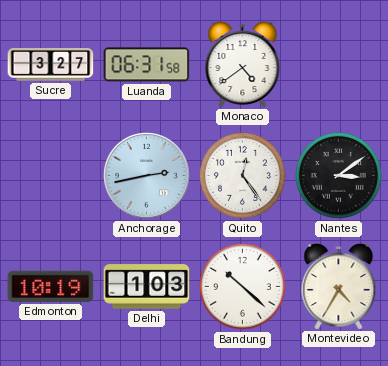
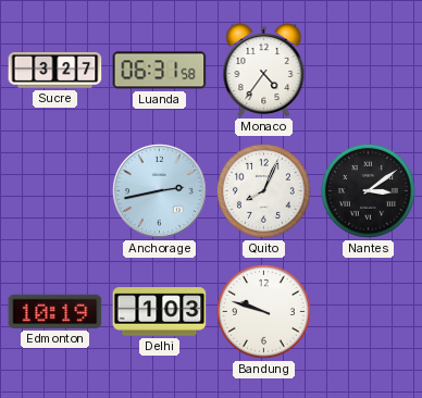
Monaco: 4:39 -> 4:36 (264, 71)
Quito: 12:24 -> 8:04 (264, 191)
Bandung: 10:22 -> 9:48 (264, 312)
Montevideo: 4:35 -> none (339, 287)
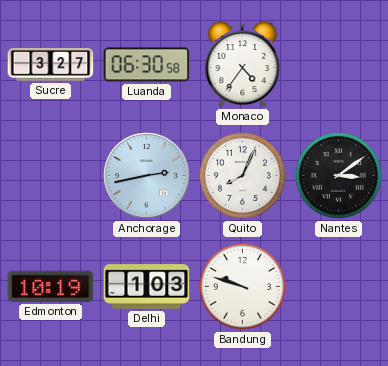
Luanda: 06:31 -> 06:30 (147, 65)
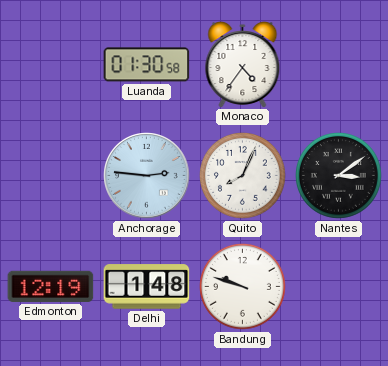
Sucre: 3:27 -> none (51, 65)
Luanda: 06:30 -> 01:30 (147, 65)
Anchorage: 2:43 -> 2:46 (147, 176)
Edmonton: 10:19 -> 12:19 (51, 286)
Delhi: 1:03 -> 1:48 (147, 287)
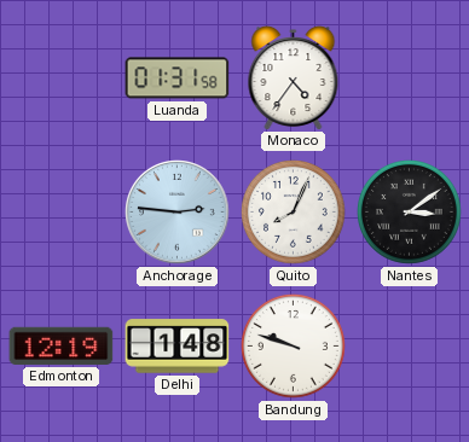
Luanda: 01:30 -> 01:31 (178, 78)
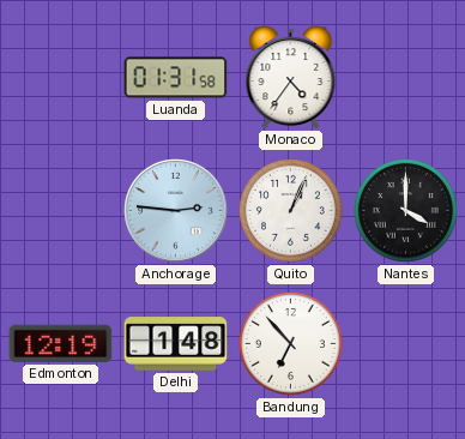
Quito: 8:04 -> 1:04 (291, 211)
Nantes: 3:09 -> 4:00 (406, 211)
Bandung: 9:48 -> 6:53 (291, 344)
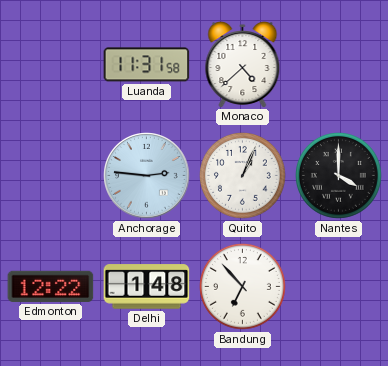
Luanda: 01:31 -> 11:31 (147, 65)
Monaco: 4:36 -> 4:38 (243, 65)
Edmonton: 12:19 -> 12:22 (51, 286)
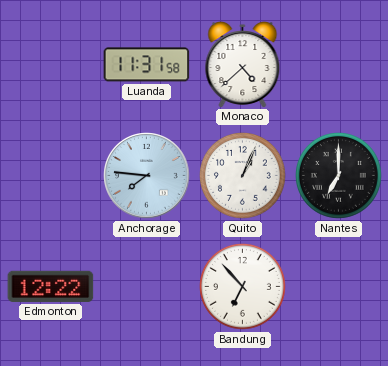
Anchorage: 2:46 -> 7:46 (147, 176)
Nantes: 4:00 -> 7:00 (339, 176)
Delhi: 1:48 -> none (147, 287)
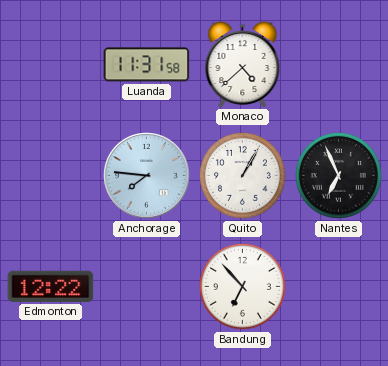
Quito: 1:04 -> 1:05 (243, 176)
Nantes: 7:00 -> 6:56 (339, 176)
